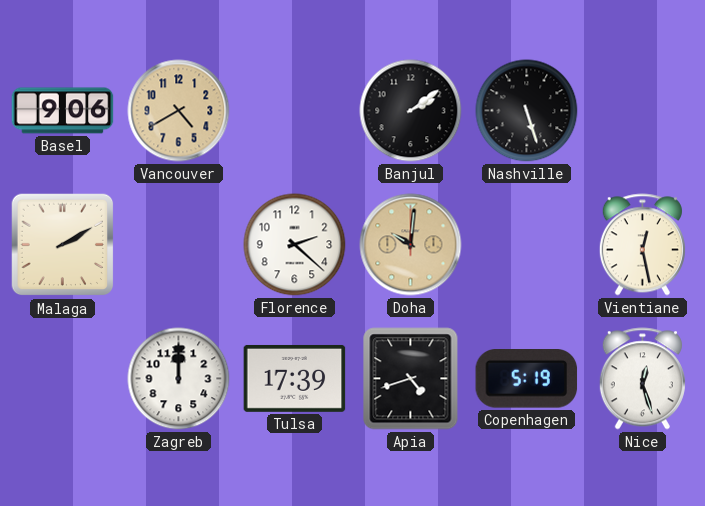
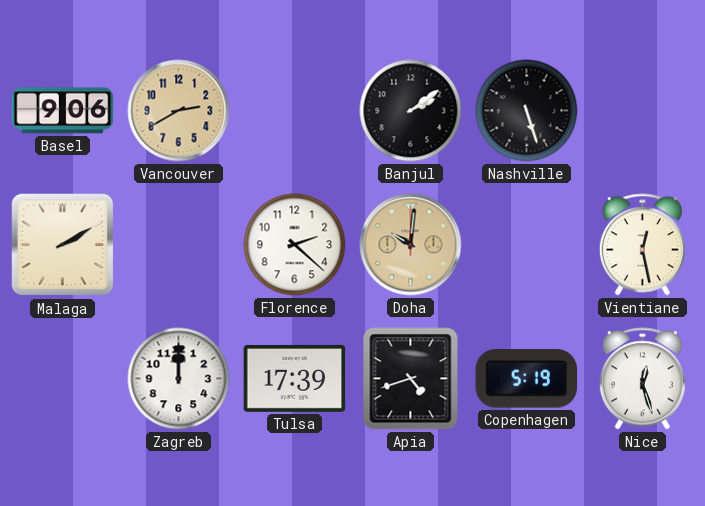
Vancouver: 4:40 -> 2:40 (179, 111)
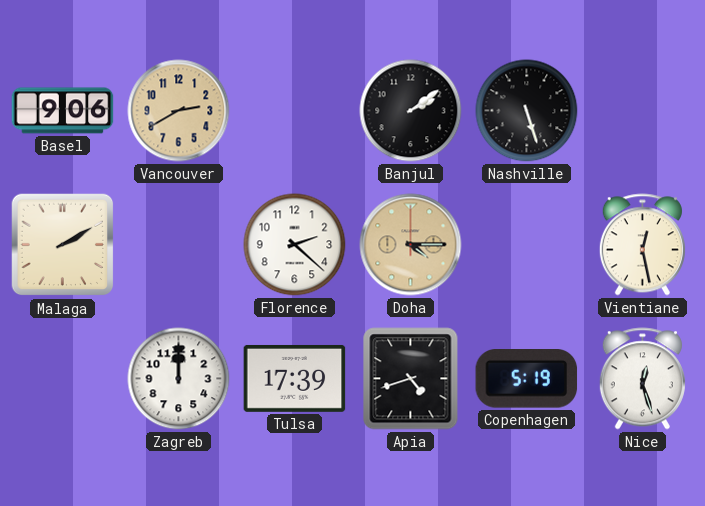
Doha: 10:01 -> 4:15 (411, 245)
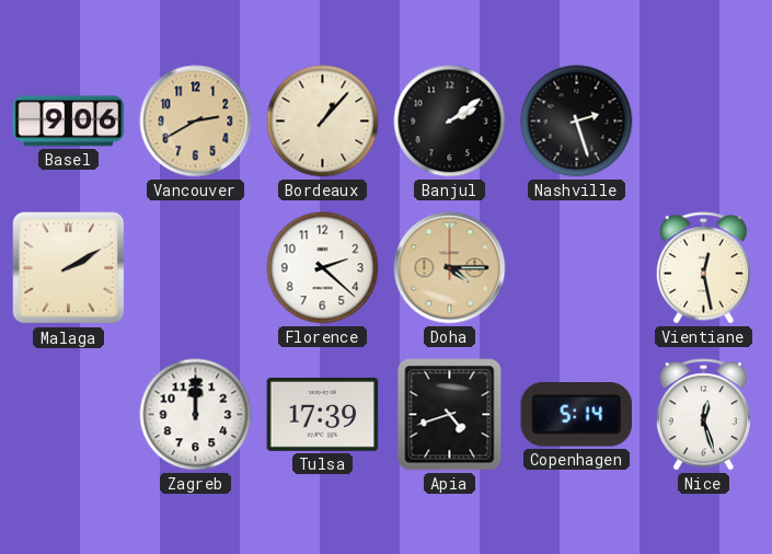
Bordeaux: none -> 1:07 (323, 122)
Nashville: 5:27 -> 2:27 (577, 122)
Copenhagen: 5:19 -> 5:14 (577, 415)
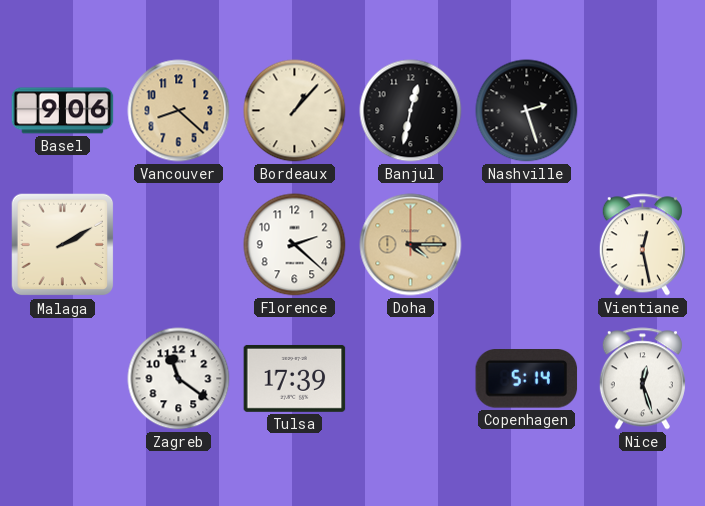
Vancouver: 2:40 -> 8:22 (179, 111)
Banjul: 2:09 -> 12:32 (411, 111)
Zagreb: 12:00 -> 11:21 (179, 379)
Apia: 4:42 -> none (450, 415)
